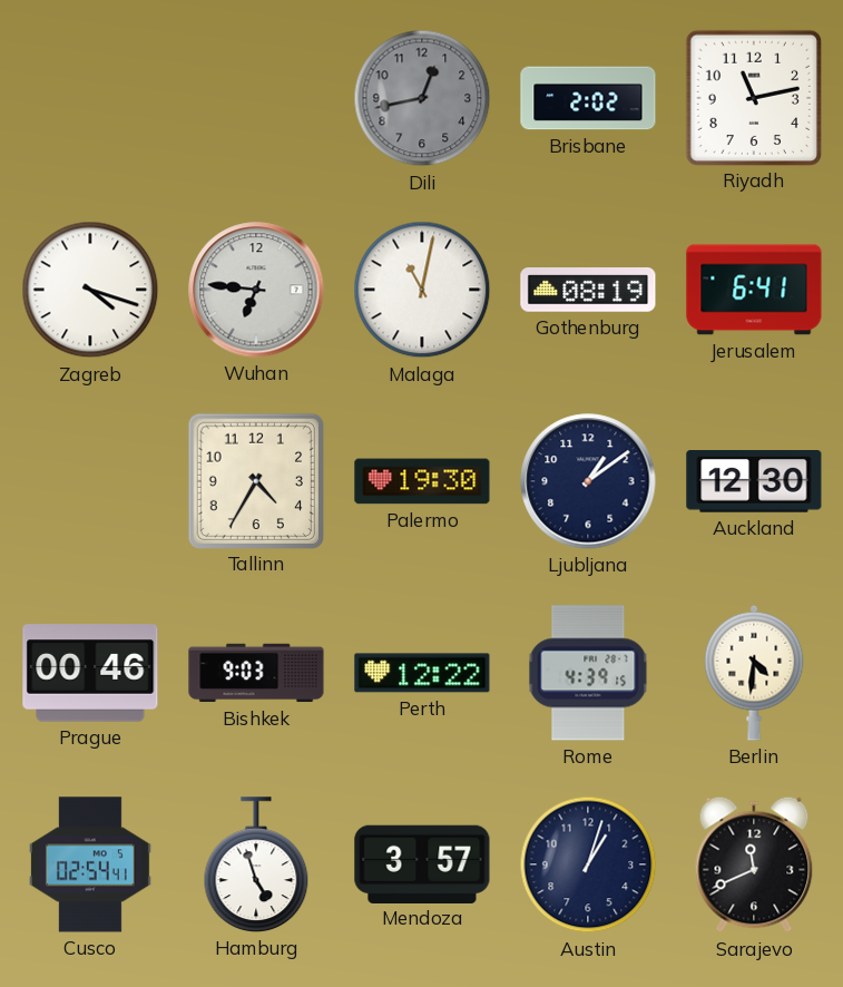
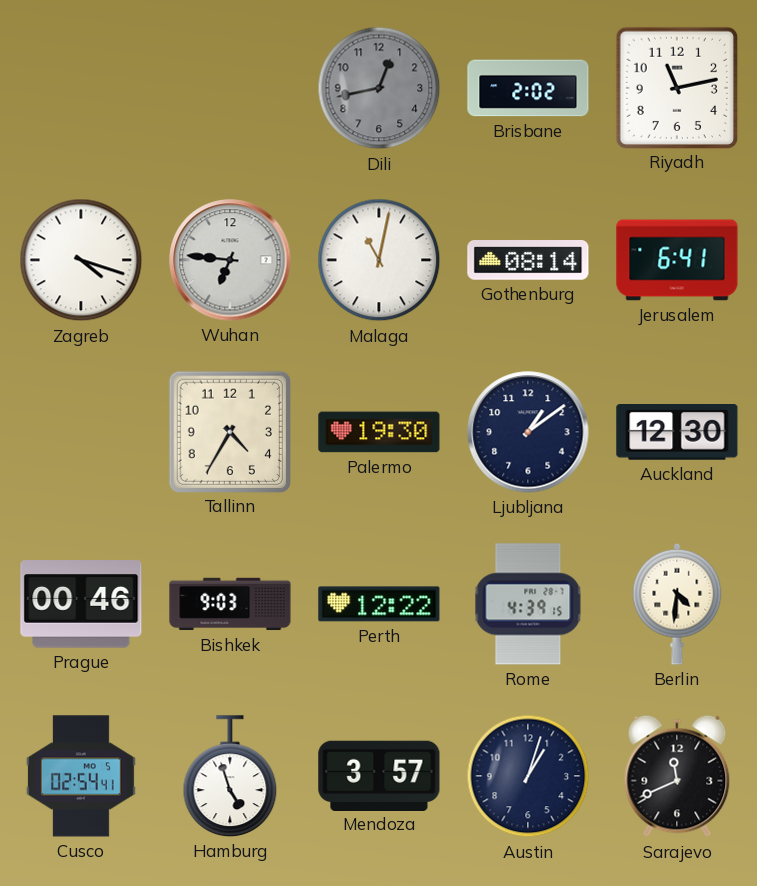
Gothenburg: 08:19 -> 08:14 (528, 260)
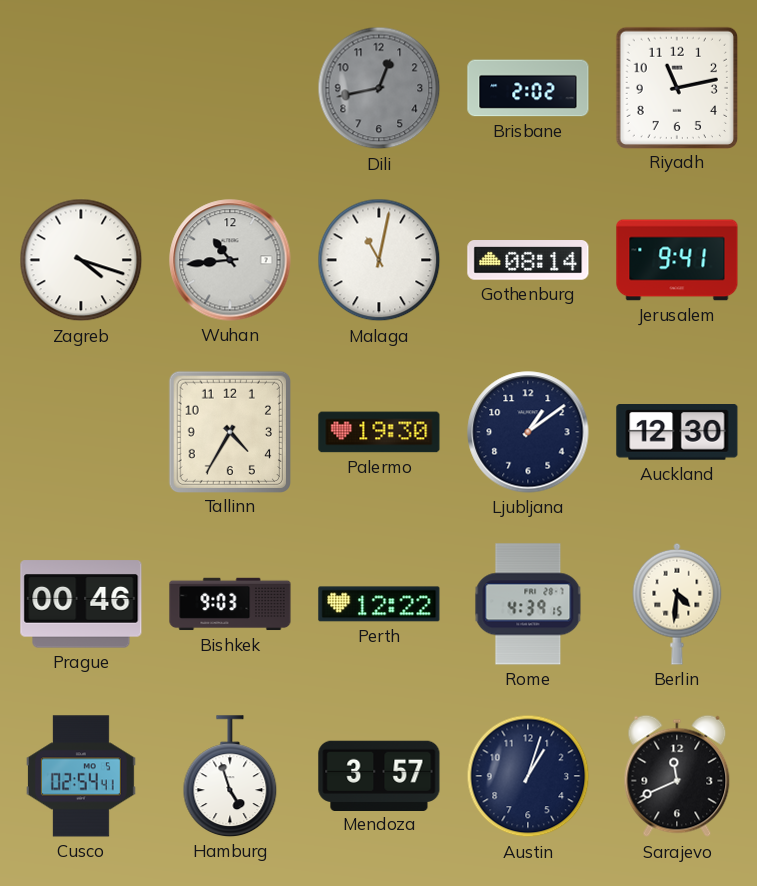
Wuhan: 6:46 -> 10:44 (230, 260)
Jerusalem: 6:41 -> 9:41 (677, 260)
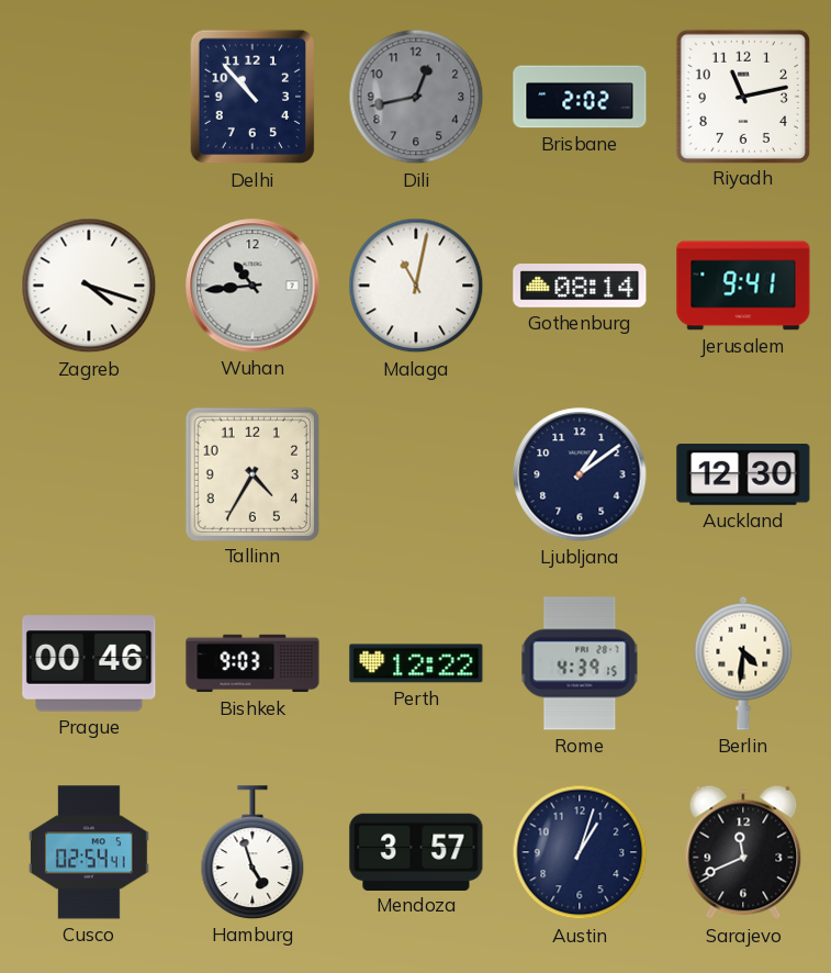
Delhi: none -> 10:53 (252, 97)
Palermo: 19:30 -> none (379, 432)
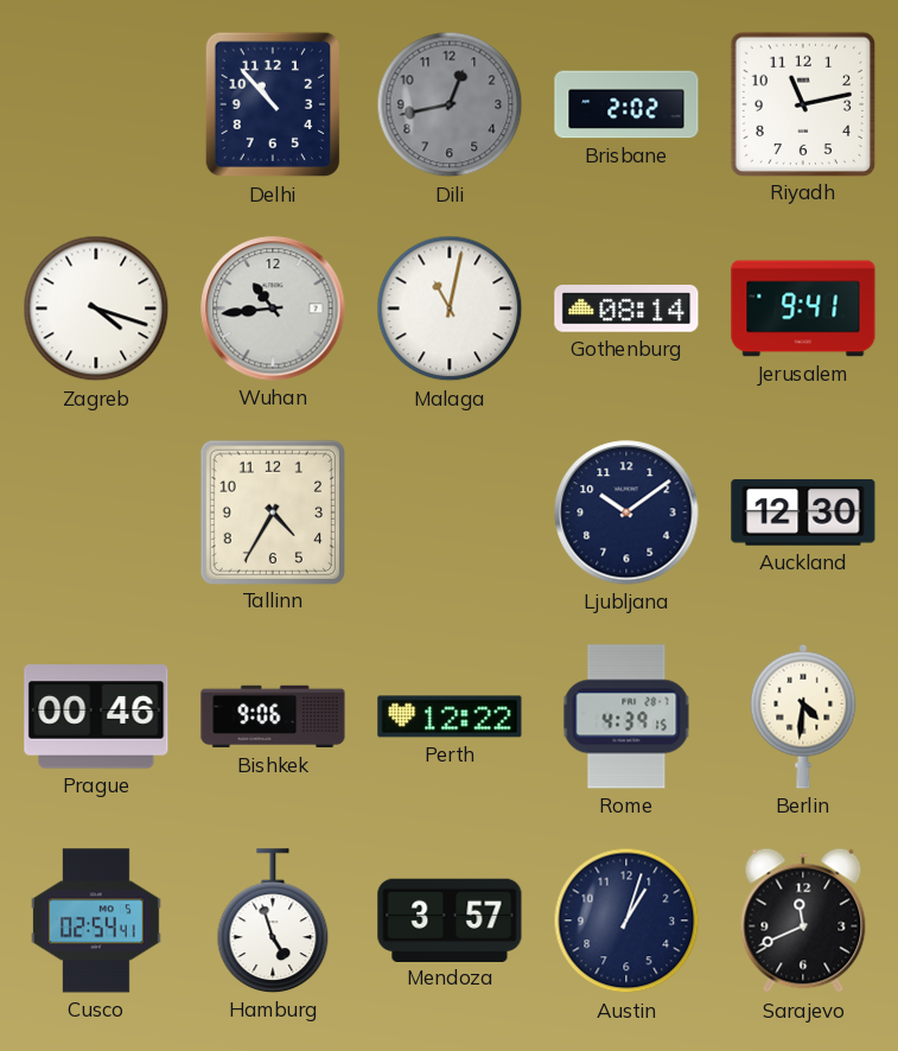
Ljubljana: 1:09 -> 10:09 (626, 512)
Bishkek: 9:03 -> 9:06 (273, 716)
